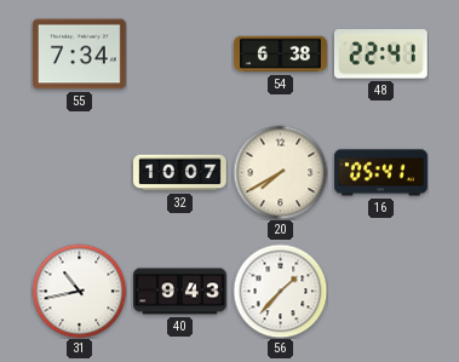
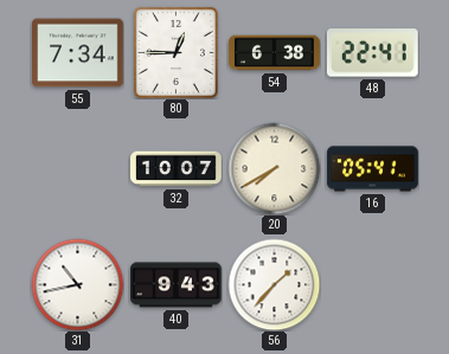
80: none -> 12:45 (175, 52)
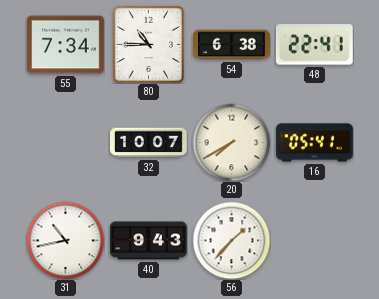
80: 12:45 -> 10:45 (148, 44)
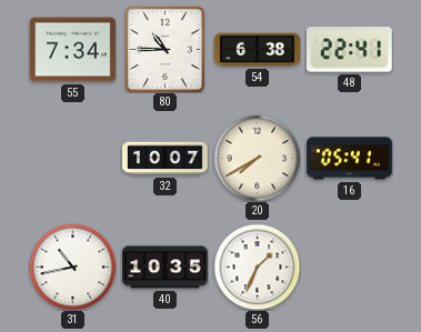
40: 9:43 -> 10:35 (166, 268)
56: 1:37 -> 1:34 (257, 266)
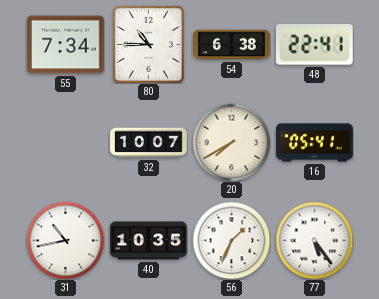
77: none -> 5:24 (314, 240)
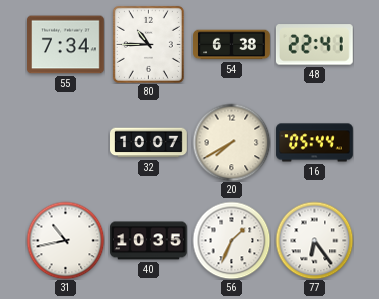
16: 05:41 -> 05:44 (315, 143)
77: 5:24 -> 6:24 (314, 240)
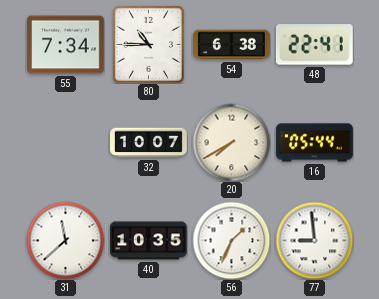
31: 10:43 -> 11:38 (65, 240)
77: 6:24 -> 8:59 (314, 240)
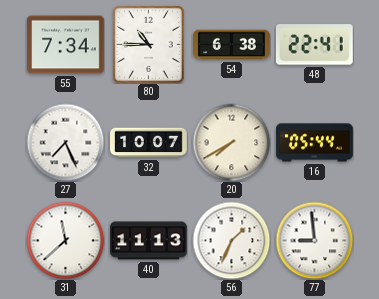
27: none -> 7:26 (65, 142)
40: 10:35 -> 11:13 (149, 241)
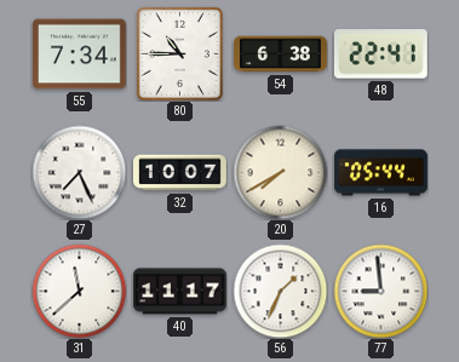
40: 11:13 -> 11:17 (180, 292)
